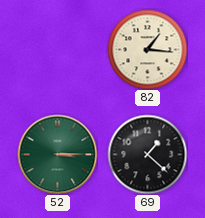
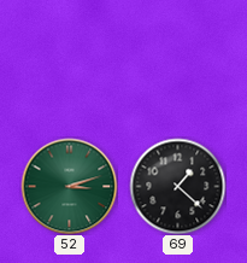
82: 1:16 -> none (147, 49)
52: 3:15 -> 3:12 (69, 186)
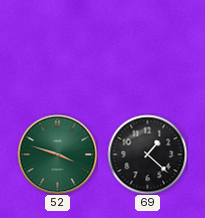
52: 3:12 -> 3:48 (57, 154)
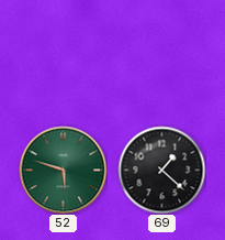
52: 3:48 -> 5:48 (63, 170)
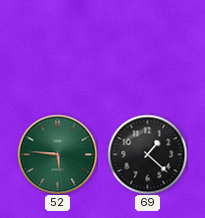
52: 5:48 -> 5:46 (57, 154)
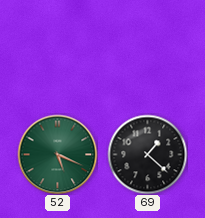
52: 5:46 -> 5:19 (57, 154)
